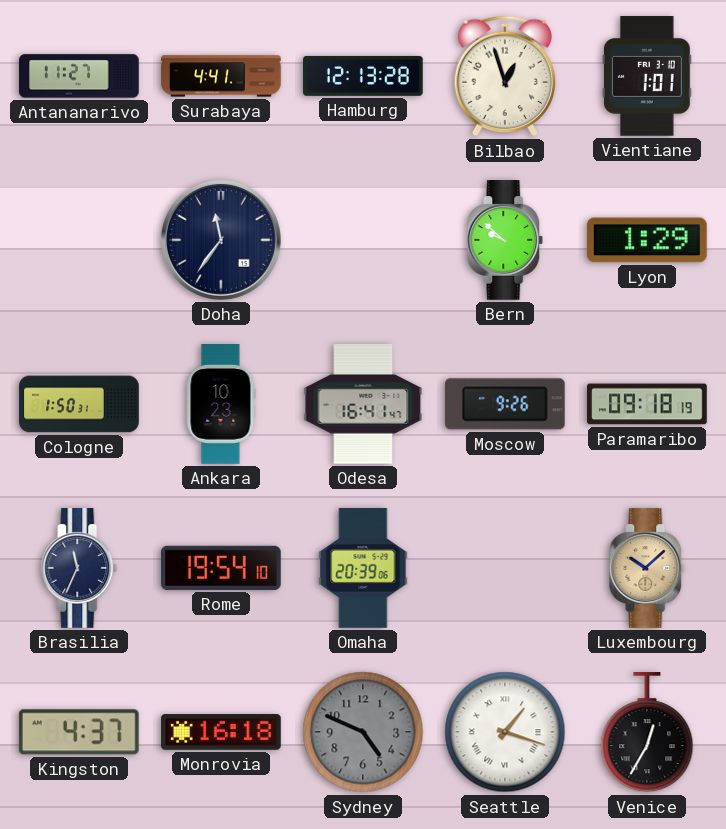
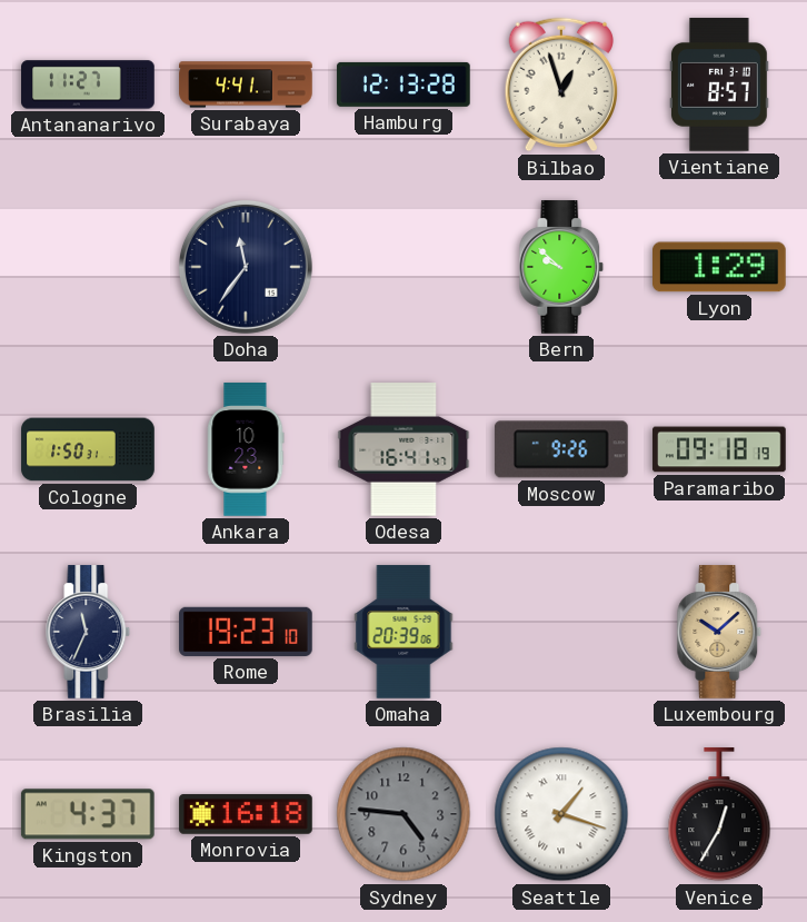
Vientiane: 1:01 -> 8:57 (719, 85)
Rome: 19:54 -> 19:23 (247, 632)
Sydney: 4:49 -> 4:46 (403, 814)
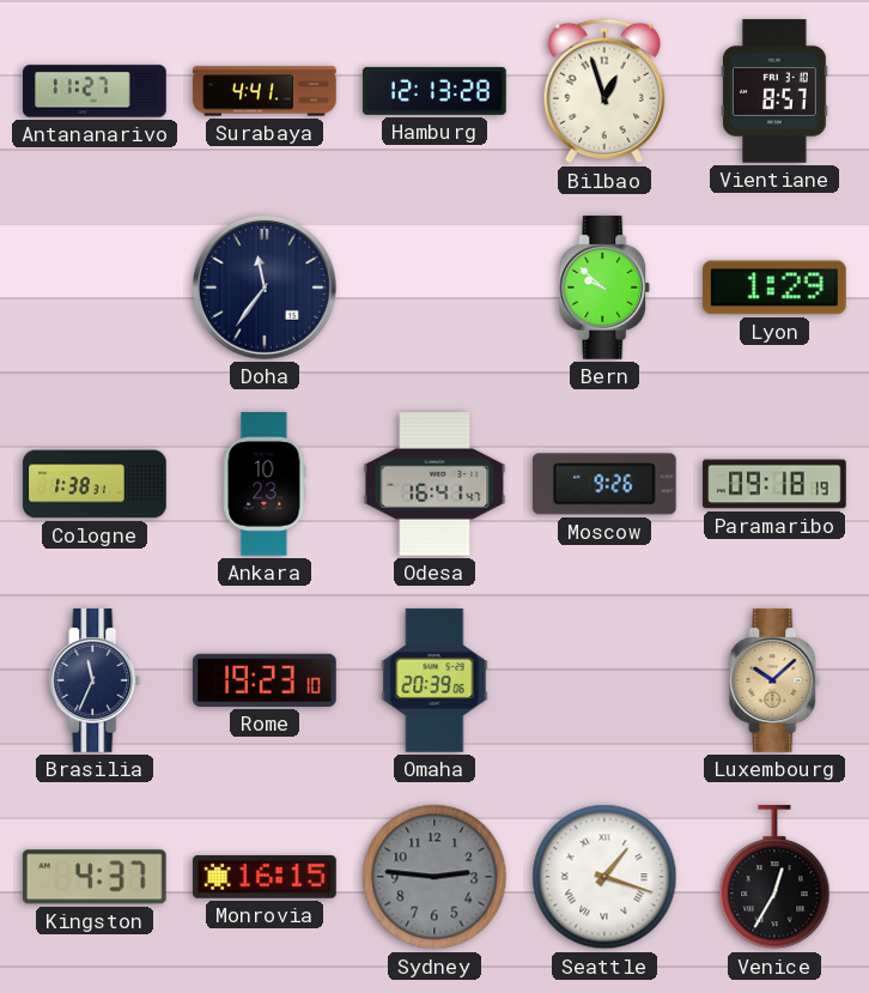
Cologne: 1:50 -> 1:38 (95, 484)
Monrovia: 16:18 -> 16:15 (265, 877)
Sydney: 4:46 -> 2:46 (434, 877)
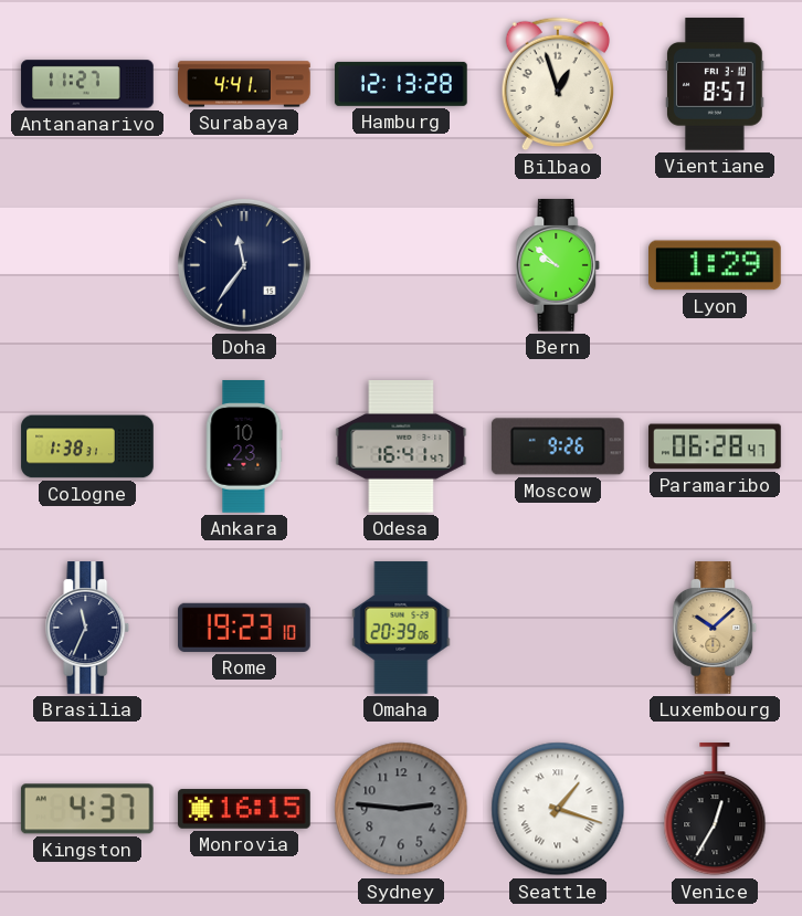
Paramaribo: 09:18 -> 06:28 (715, 446)
